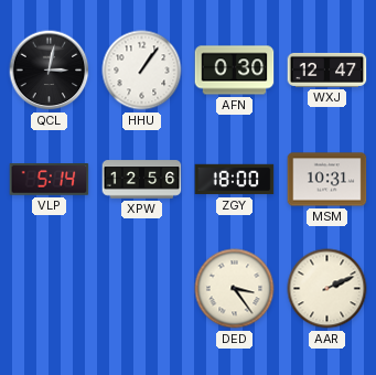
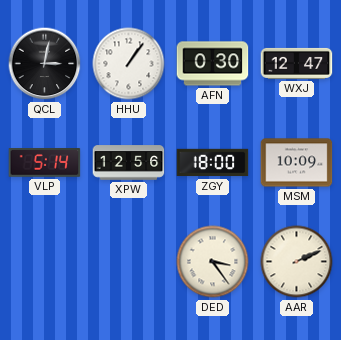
MSM: 10:31 -> 10:09 (297, 163)
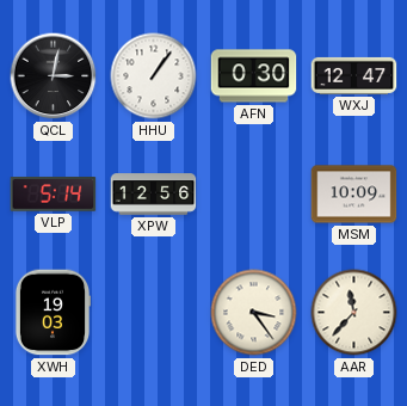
ZGY: 18:00 -> none (213, 163)
XWH: none -> 19:03 (53, 313)
AAR: 2:11 -> 11:37 (354, 313)
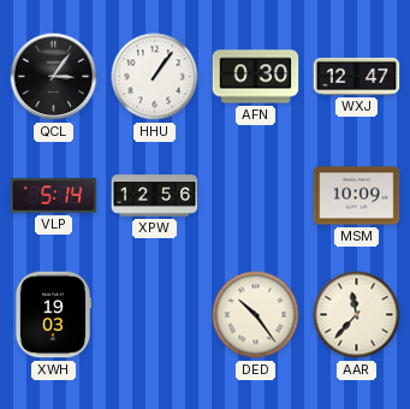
QCL: 3:02 -> 3:06 (54, 77)
DED: 3:24 -> 10:24 (256, 315)
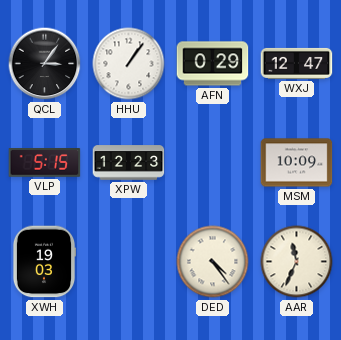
AFN: 0:30 -> 0:29 (213, 64)
VLP: 5:14 -> 5:15 (45, 163)
XPW: 12:56 -> 12:23 (129, 163)
DED: 10:24 -> 4:24 (213, 262)
AAR: 11:37 -> 11:34 (297, 262)
